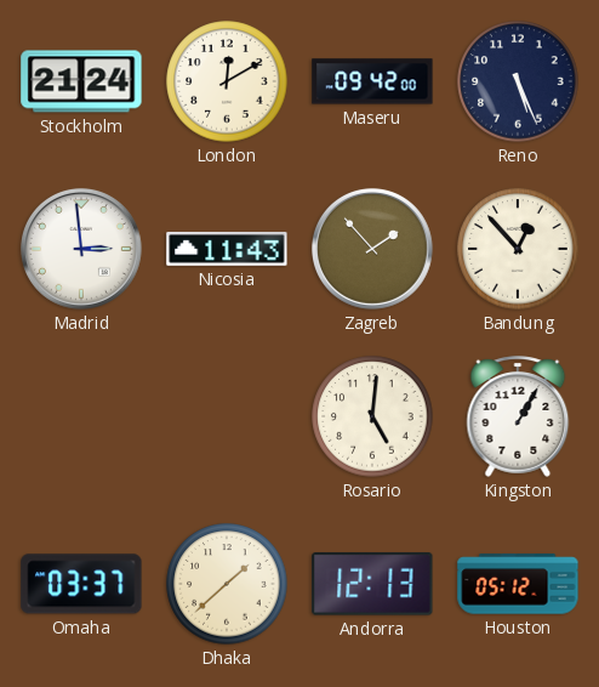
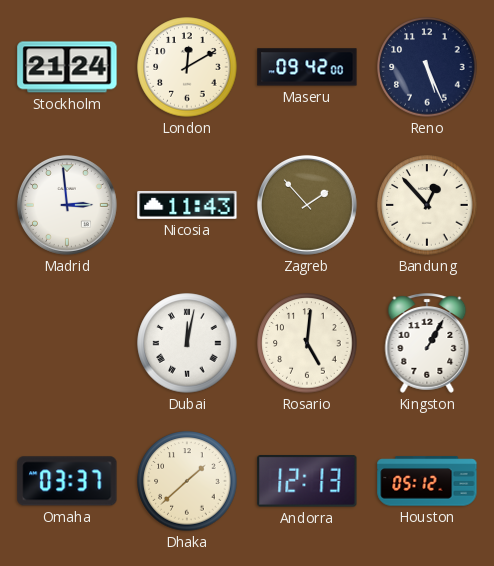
Dubai: none -> 12:02 (187, 343)
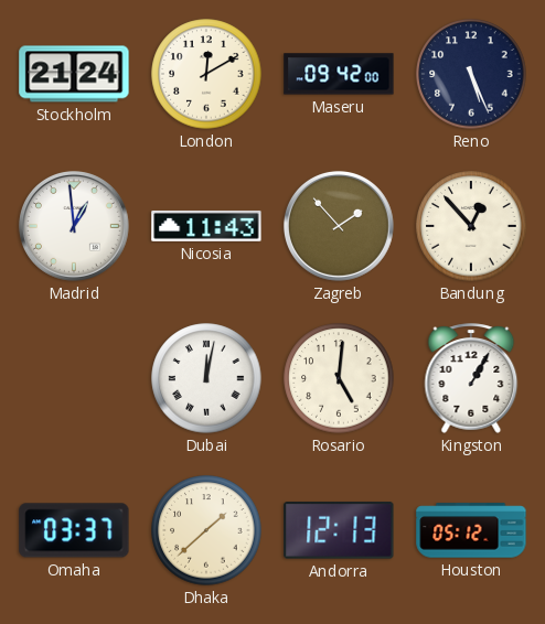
Madrid: 2:59 -> 12:59 (74, 226)
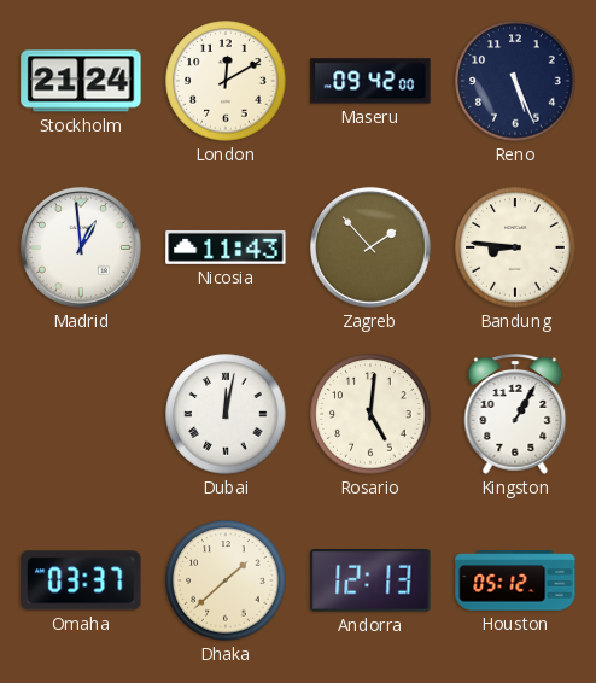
Bandung: 12:53 -> 8:46 (515, 247)
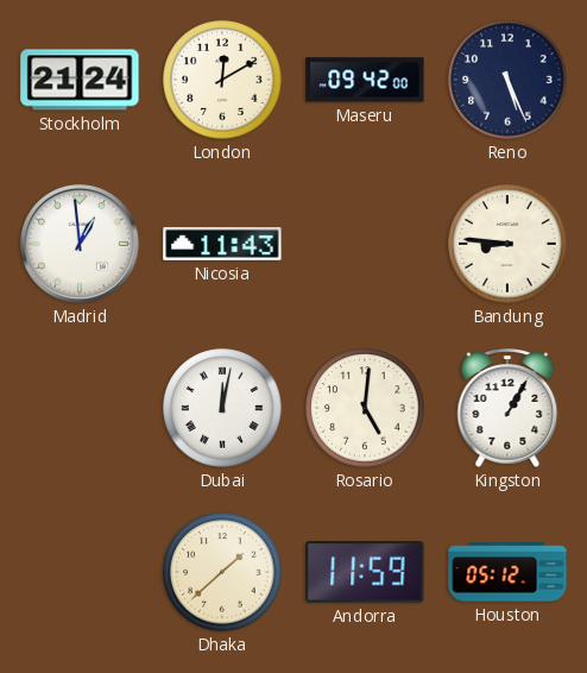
Zagreb: 1:53 -> none (370, 247)
Omaha: 03:37 -> none (81, 580)
Andorra: 12:13 -> 11:59 (365, 573)
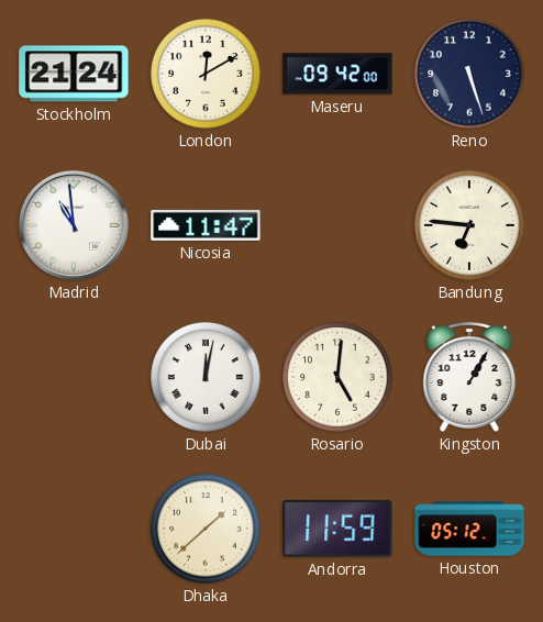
Reno: 5:26 -> 5:27 (469, 74)
Madrid: 12:59 -> 10:59 (74, 225)
Nicosia: 11:43 -> 11:47 (206, 225)
Bandung: 8:46 -> 6:46 (469, 225)
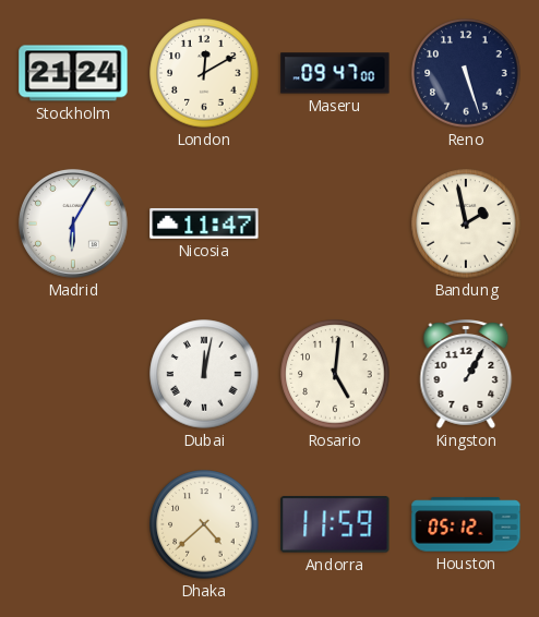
Maseru: 09:42 -> 09:47 (335, 73)
Madrid: 10:59 -> 6:05 (73, 223)
Bandung: 6:46 -> 1:58 (466, 223)
Dhaka: 1:38 -> 4:38 (204, 524)
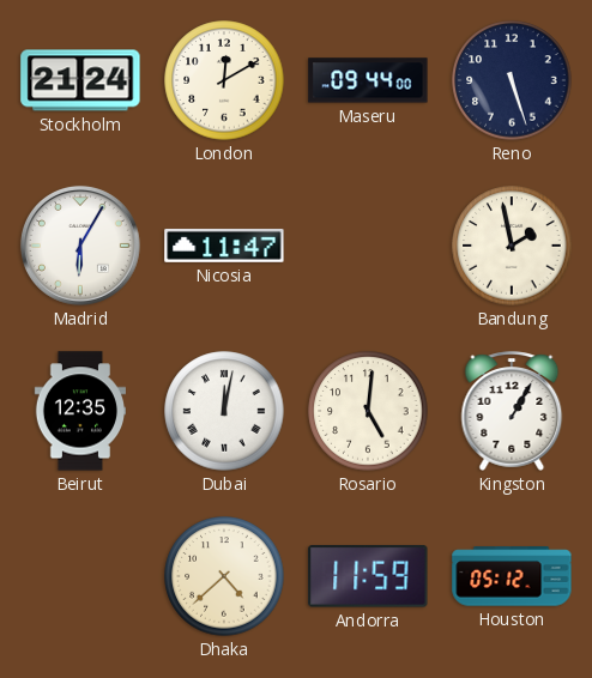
Maseru: 09:47 -> 09:44 (368, 80)
Beirut: none -> 12:35 (79, 411)
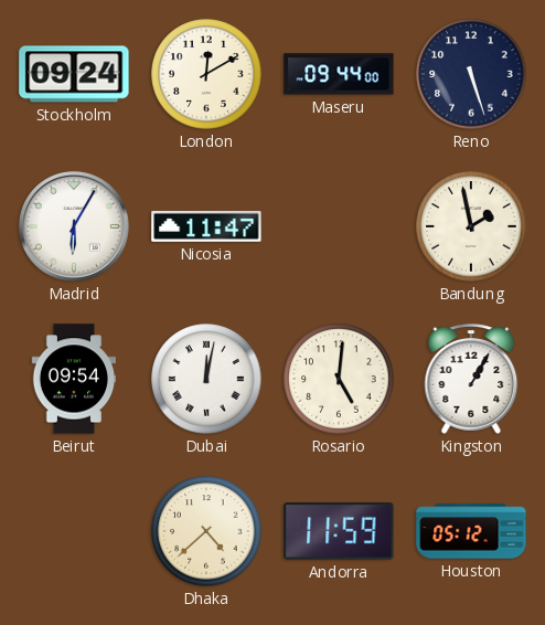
Stockholm: 21:24 -> 09:24 (74, 74)
Beirut: 12:35 -> 09:54 (73, 379)
